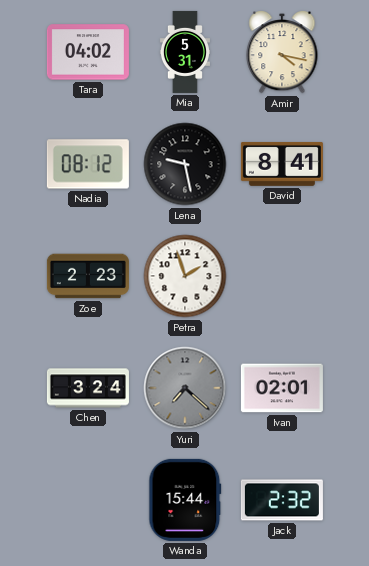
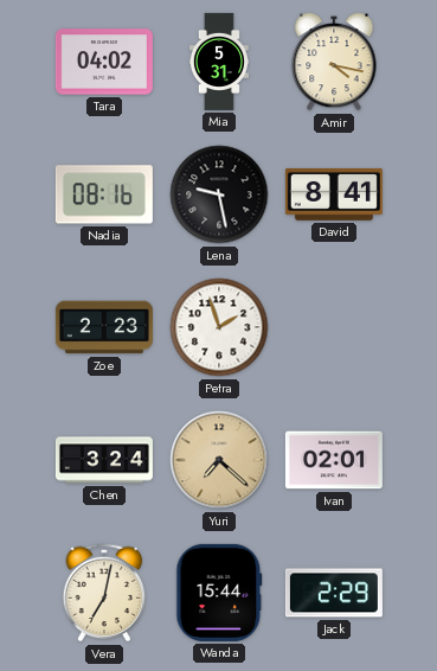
Nadia: 08:12 -> 08:16 (104, 194)
Yuri dial: grey -> champagne (219, 460)
Vera: none -> 7:02 (104, 593)
Jack: 2:32 -> 2:29 (334, 593)
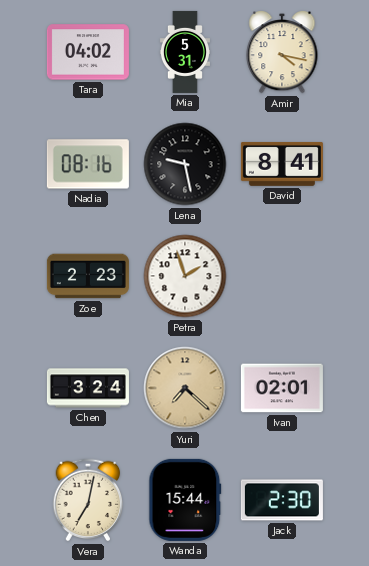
Jack: 2:29 -> 2:30 (282, 500)
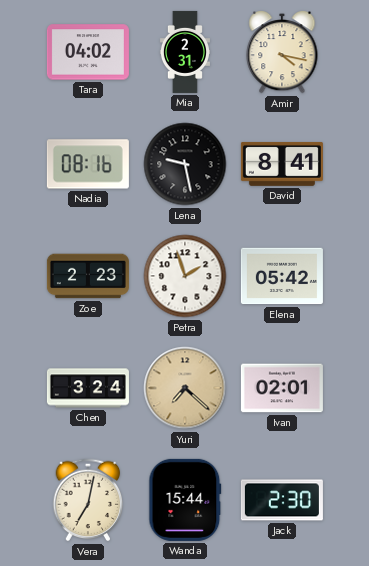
Mia: 5:31 -> 2:31 (185, 52)
Elena: none -> 05:42 (282, 276)
